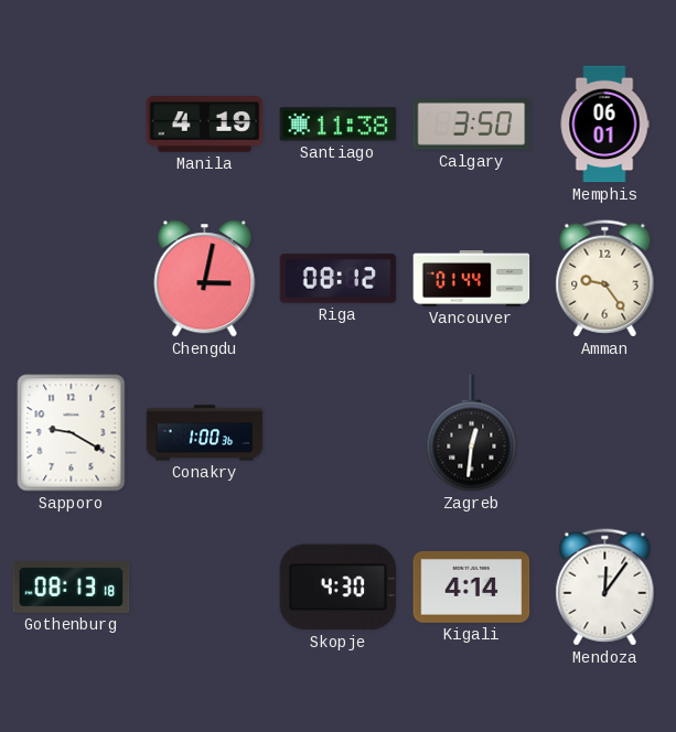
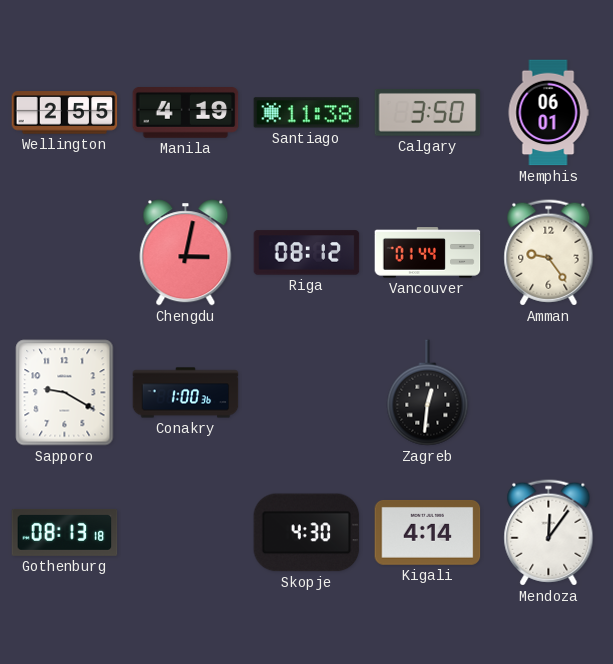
Wellington: none -> 2:55 (65, 113)
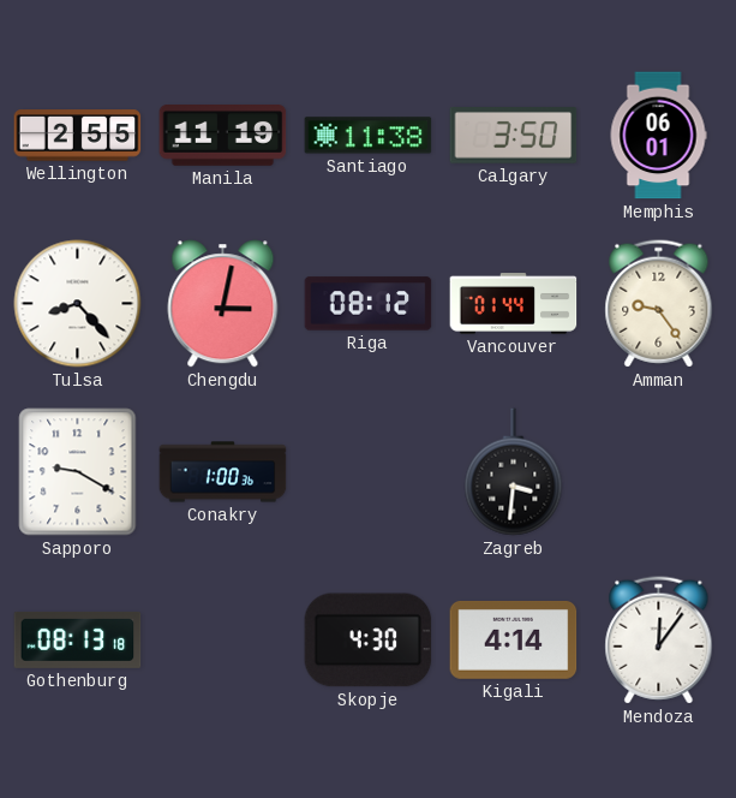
Manila: 4:19 -> 11:19 (223, 136)
Tulsa: none -> 8:23 (78, 304)
Zagreb: 12:31 -> 3:31 (514, 472)
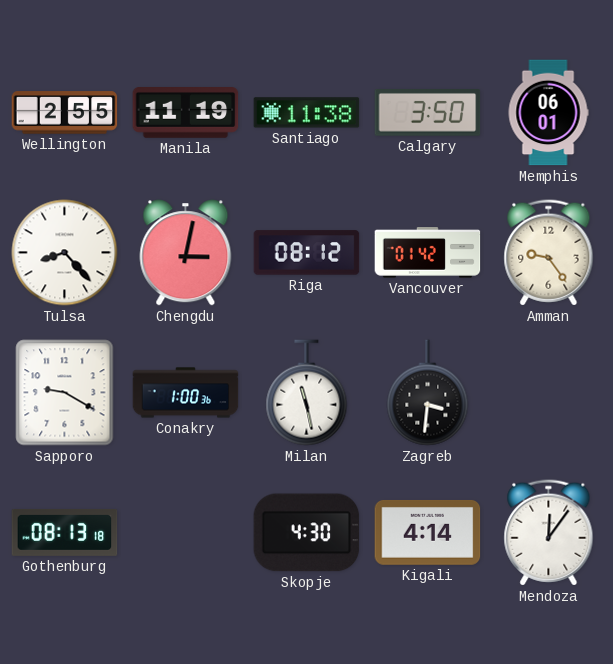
Vancouver: 01:44 -> 01:42 (428, 253)
Milan: none -> 11:28 (307, 393)
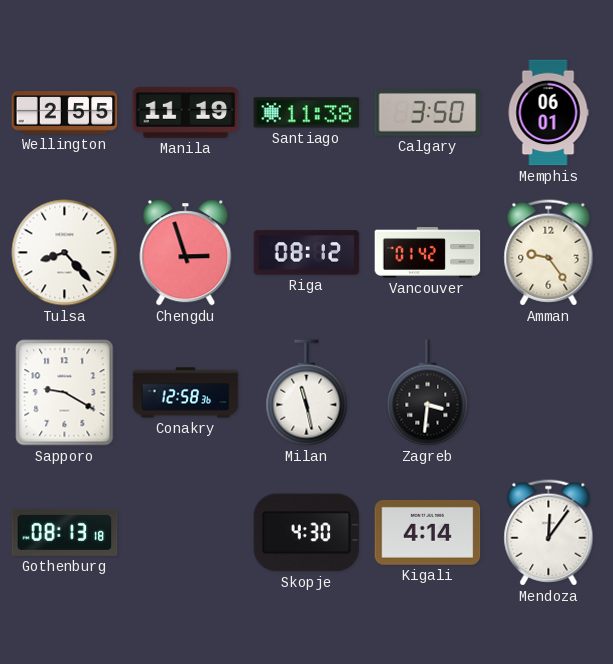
Chengdu: 3:02 -> 2:57 (186, 253)
Conakry: 1:00 -> 12:58 (186, 393)
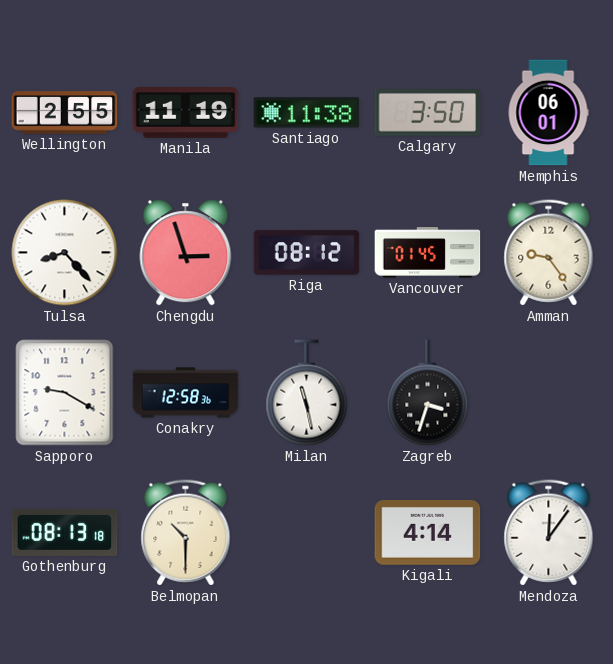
Vancouver: 01:42 -> 01:45 (428, 253)
Zagreb: 3:31 -> 3:33 (428, 393)
Belmopan: none -> 10:30 (186, 533)
Skopje: 4:30 -> none (307, 533)
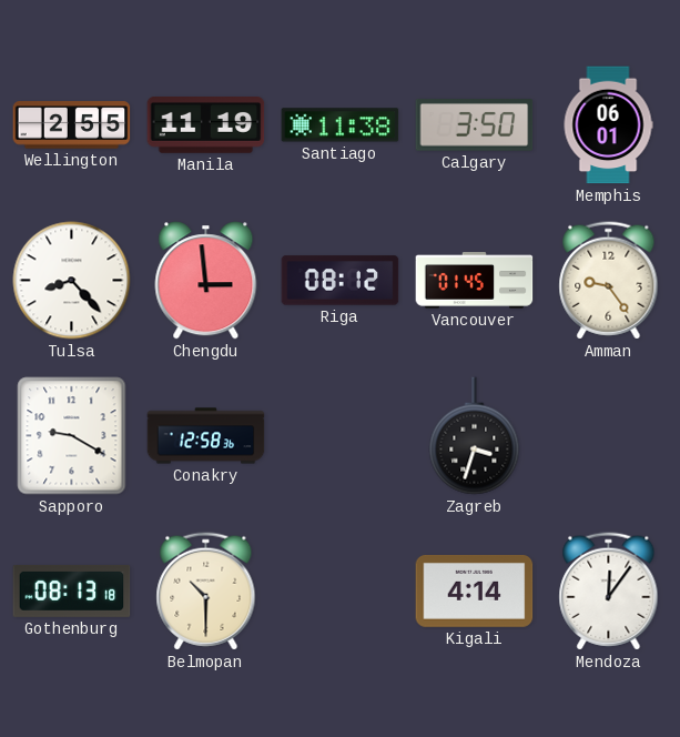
Chengdu: 2:57 -> 2:59 (206, 281)
Milan: 11:28 -> none (307, 393)
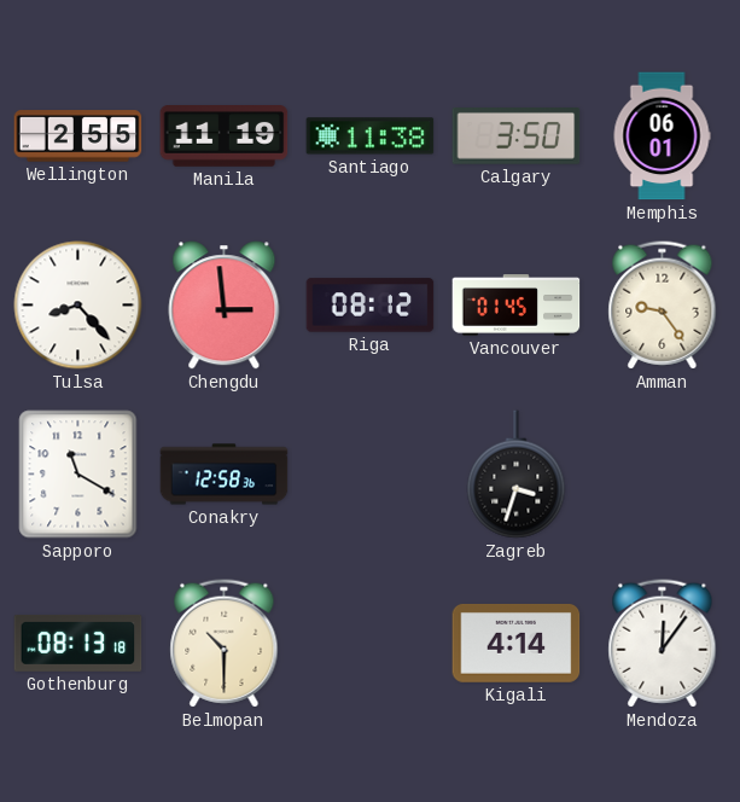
Sapporo: 9:20 -> 11:20 (78, 475)
